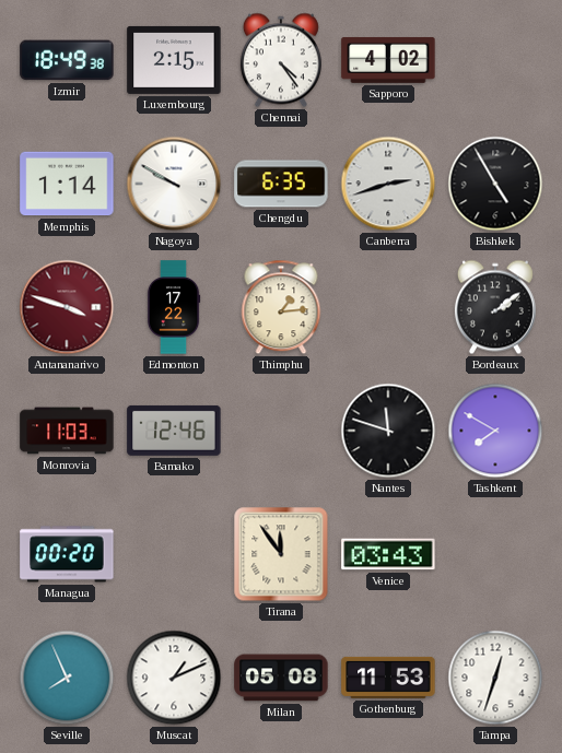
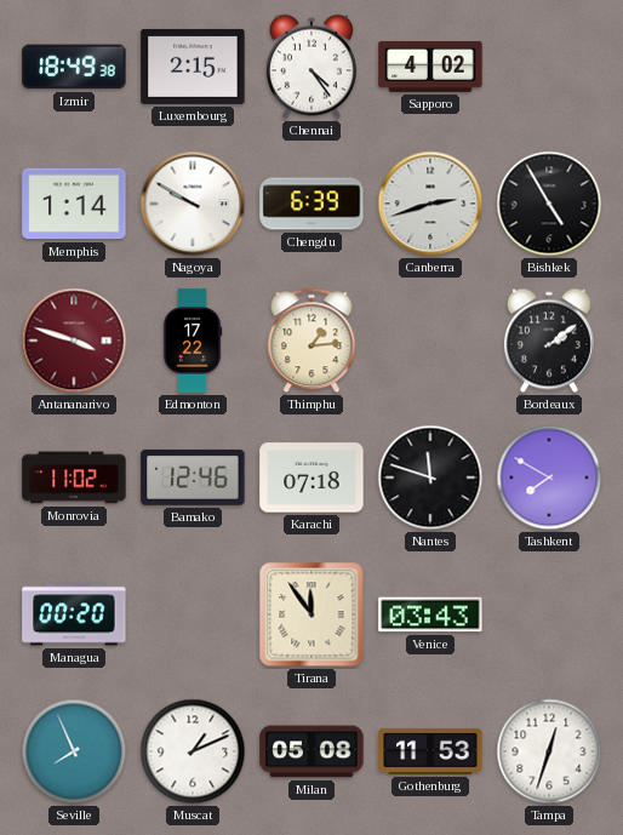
Chengdu: 6:35 -> 6:39 (311, 204)
Monrovia: 11:03 -> 11:02 (74, 477)
Karachi: none -> 07:18 (311, 477)
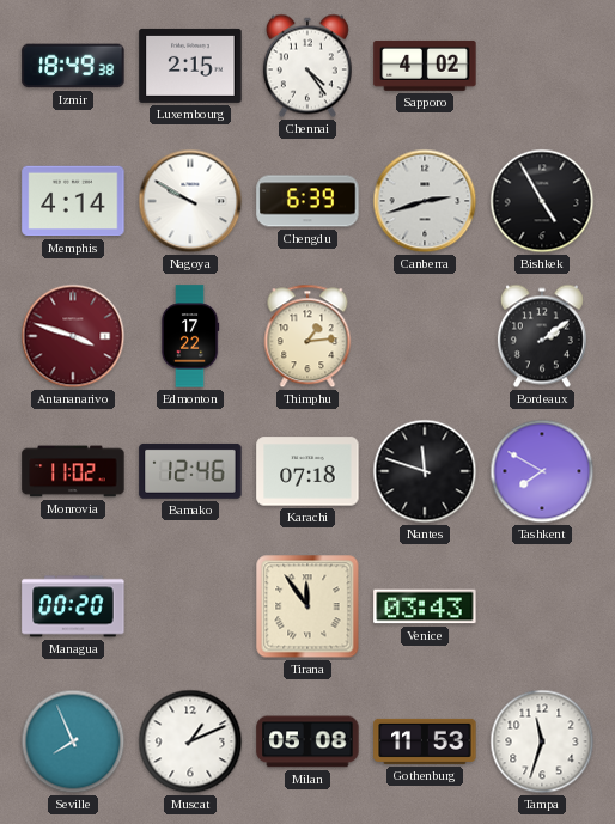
Memphis: 1:14 -> 4:14 (73, 201)
Tampa: 12:33 -> 11:33 (542, 741)
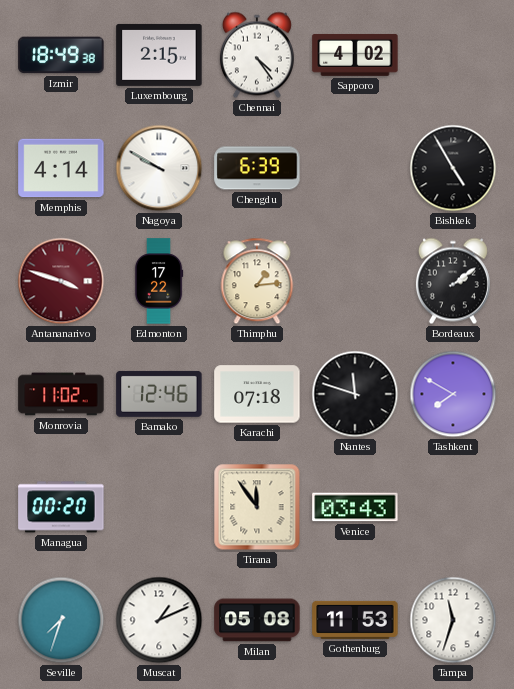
Canberra: 2:42 -> none (425, 201)
Seville: 7:56 -> 7:33 (61, 620)
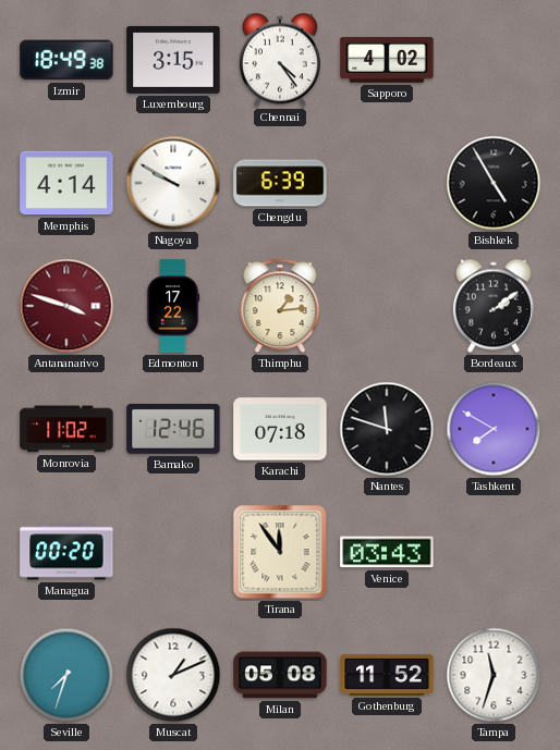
Luxembourg: 2:15 -> 3:15 (173, 60)
Gothenburg: 11:53 -> 11:52 (387, 675)
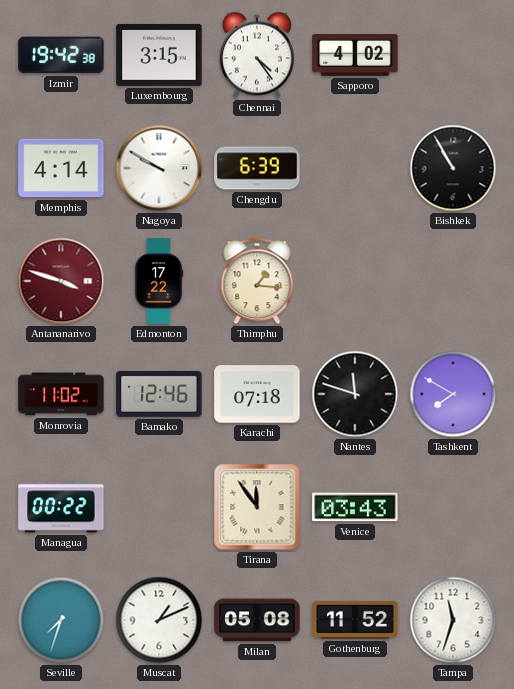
Izmir: 18:49 -> 19:42 (61, 55)
Bishkek: 4:55 -> 10:55 (453, 168)
Thimphu: 1:14 -> 1:16 (257, 281)
Bordeaux: 2:09 -> none (494, 306)
Managua: 00:20 -> 00:22 (61, 507)
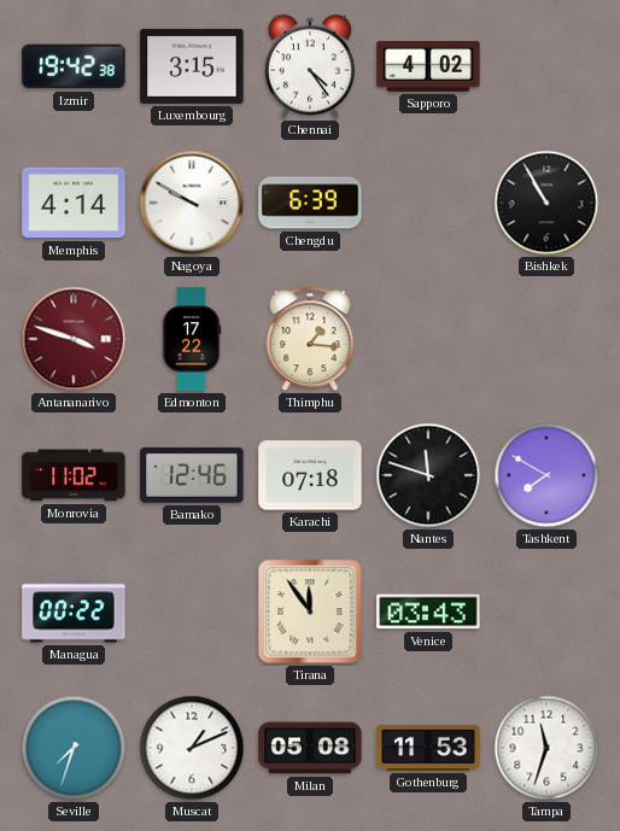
Gothenburg: 11:52 -> 11:53 (428, 748)
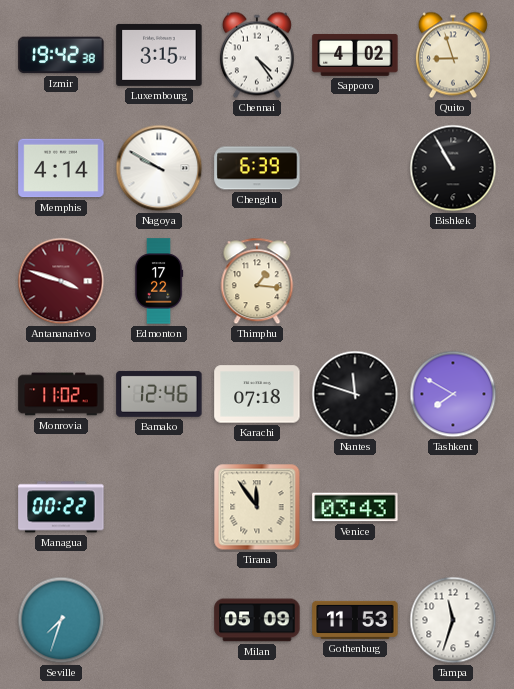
Quito: none -> 8:57 (453, 55)
Muscat: 1:11 -> none (192, 748)
Milan: 05:08 -> 05:09 (257, 620)
